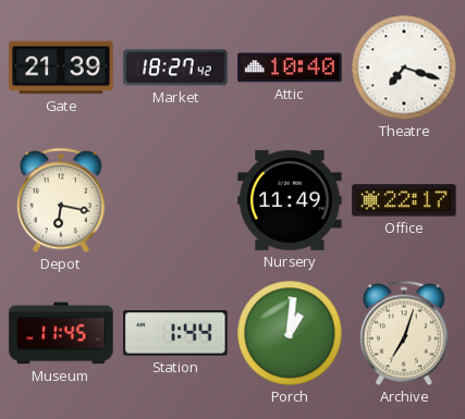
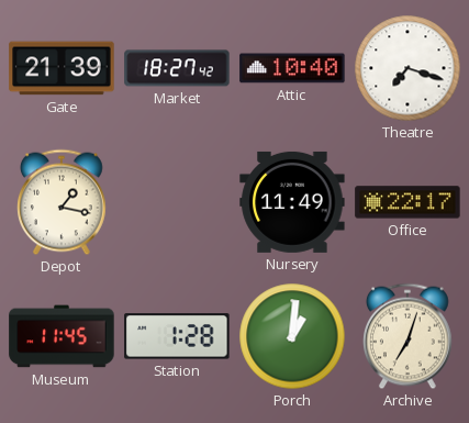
Depot: 6:17 -> 1:17 (63, 202)
Station: 1:44 -> 1:28 (177, 336)
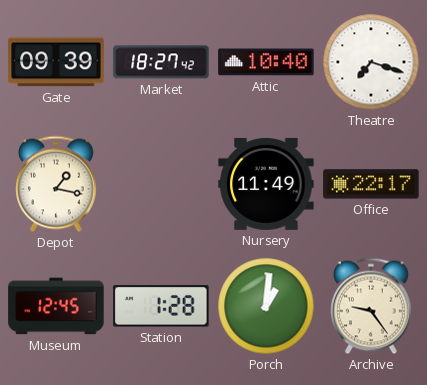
Gate: 21:39 -> 09:39 (56, 62)
Museum: 11:45 -> 12:45 (56, 306)
Archive: 7:03 -> 9:24 (372, 306)
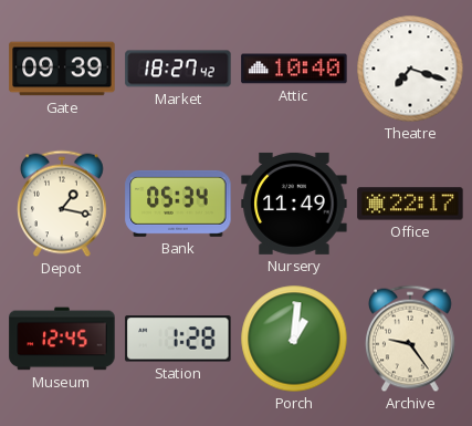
Bank: none -> 05:34 (178, 204)
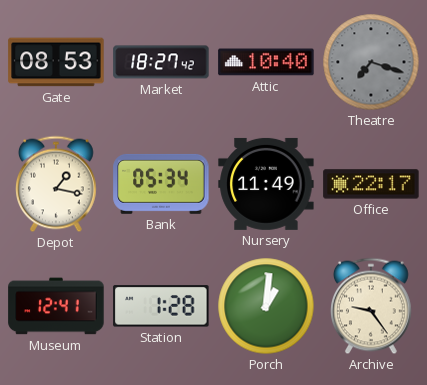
Gate: 09:39 -> 08:53 (56, 62)
Theatre dial: white -> grey (371, 62)
Museum: 12:45 -> 12:41 (56, 306)
